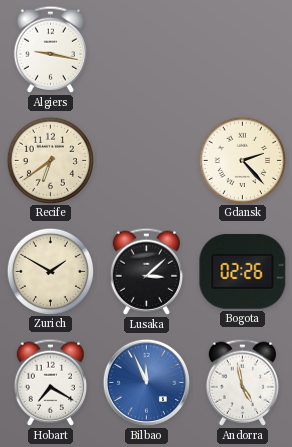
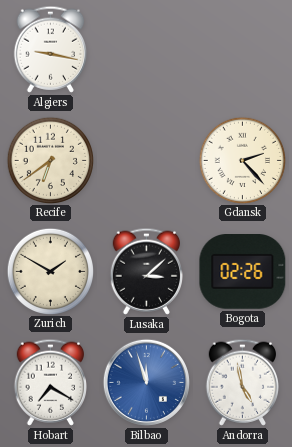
Bilbao: 11:56 -> 11:57 (146, 382)
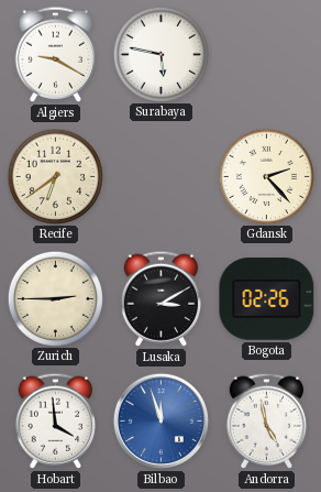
Algiers: 9:17 -> 9:20 (55, 54)
Surabaya: none -> 5:47 (160, 54)
Zurich: 1:50 -> 2:45 (55, 298)
Lusaka: 3:08 -> 3:10 (160, 298)
Hobart: 7:20 -> 3:59 (55, 420)
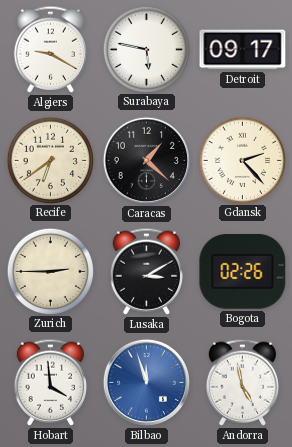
Detroit: none -> 09:17 (243, 50)
Caracas: none -> 1:22 (146, 160)
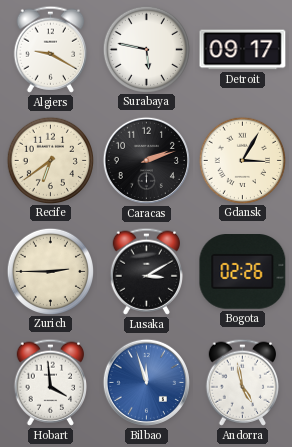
Caracas: 1:22 -> 2:12 (146, 160)
Gdansk: 2:23 -> 3:05 (242, 160)
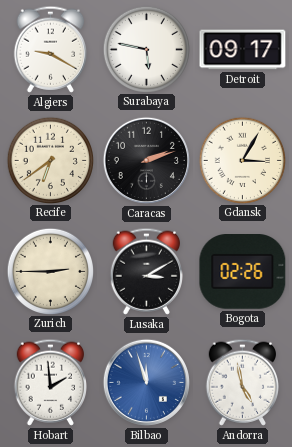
Hobart: 3:59 -> 1:59 (50, 382)
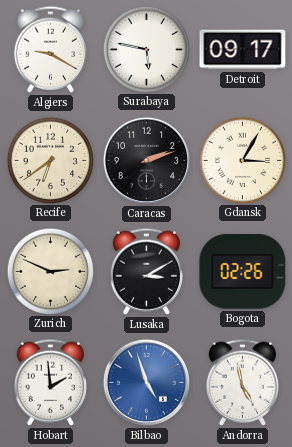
Zurich: 2:45 -> 2:49 (50, 271)
Bilbao: 11:57 -> 4:57 (146, 382)
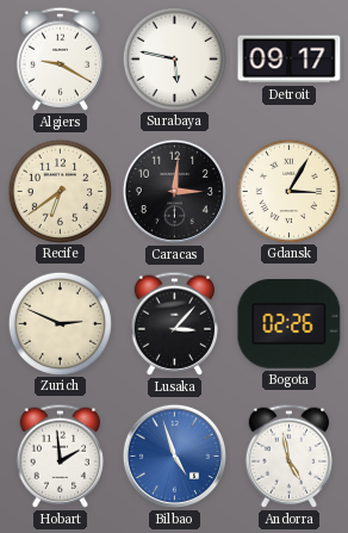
Caracas: 2:12 -> 3:01 (174, 191)
Lusaka: 3:10 -> 3:07 (174, 323)
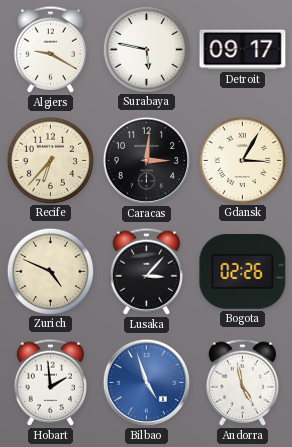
Recife: 6:39 -> 6:37 (50, 160)
Zurich: 2:49 -> 4:49 (50, 271)
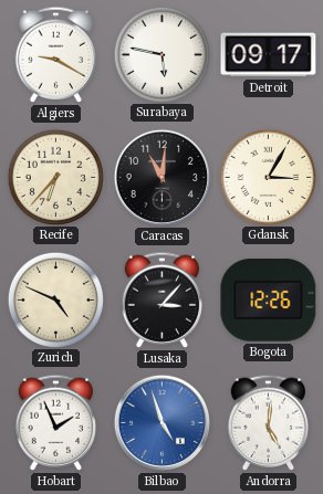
Caracas: 3:01 -> 11:01 (161, 177)
Bogota: 02:26 -> 12:26 (269, 301)
Hobart: 1:59 -> 1:56 (55, 422)
Andorra: 4:58 -> 5:01 (268, 422)
